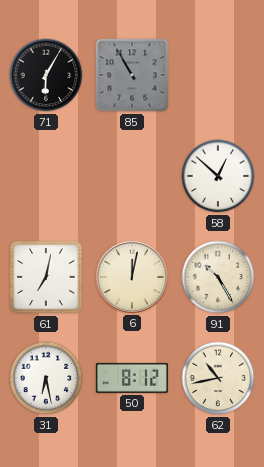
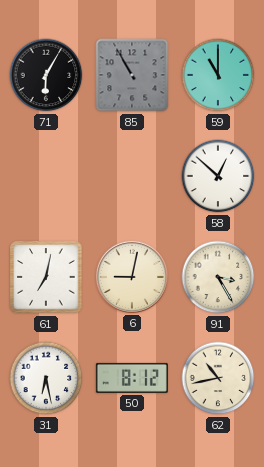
59: none -> 11:00 (218, 75)
6: 12:02 -> 9:02 (132, 277)
91: 10:25 -> 3:25 (218, 277)
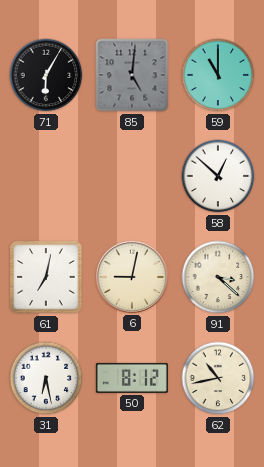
85: 10:55 -> 5:01 (132, 75)
91: 3:25 -> 3:22 (218, 277)
